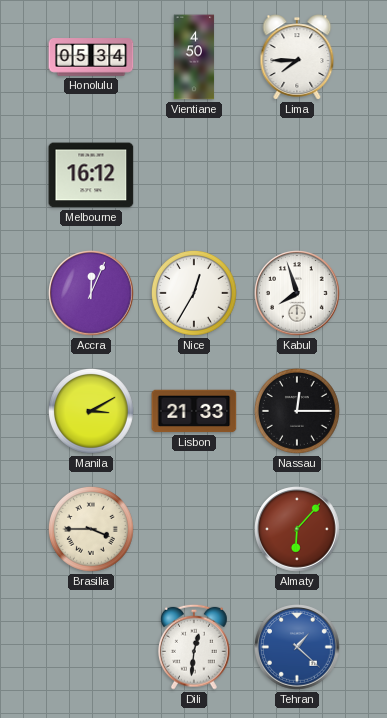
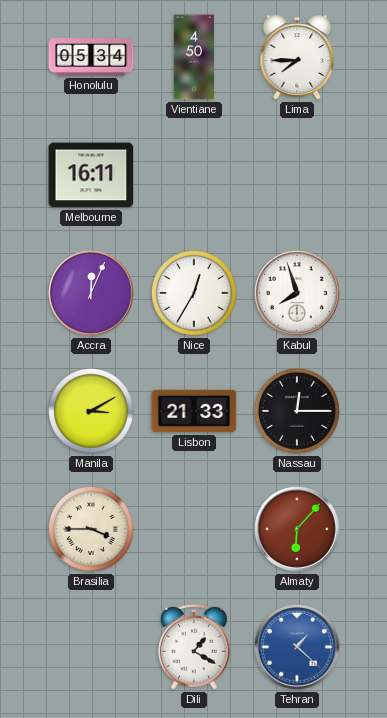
Melbourne: 16:12 -> 16:11 (91, 175)
Dili: 12:31 -> 1:20 (194, 647)
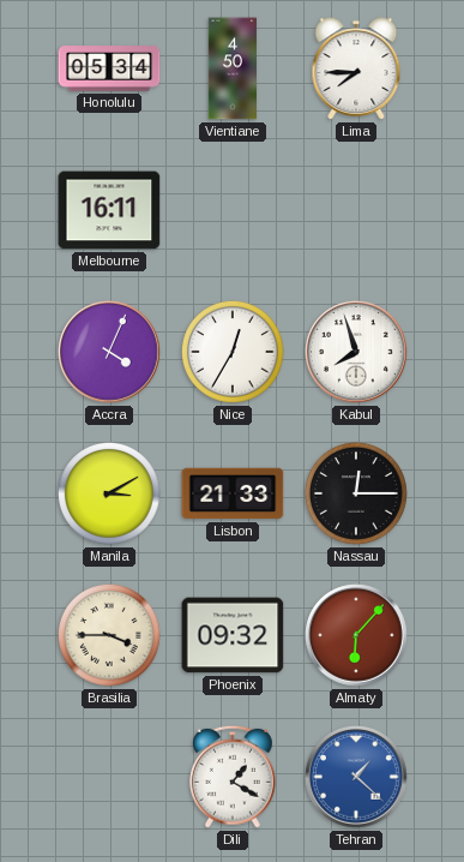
Accra: 12:04 -> 4:04 (109, 352)
Phoenix: none -> 09:32 (233, 635)
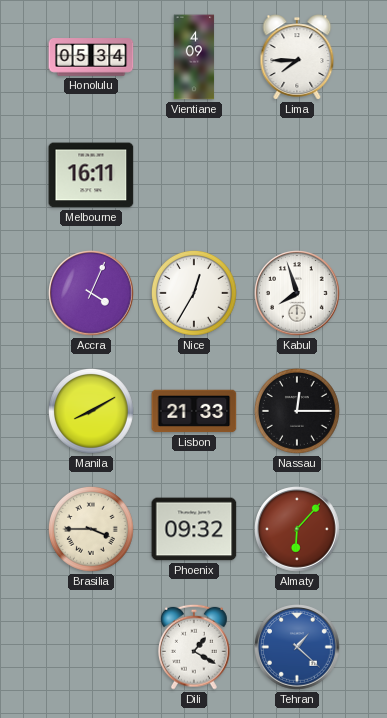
Vientiane: 4:50 -> 4:09 (194, 57)
Manila: 3:10 -> 8:10 (91, 411)
